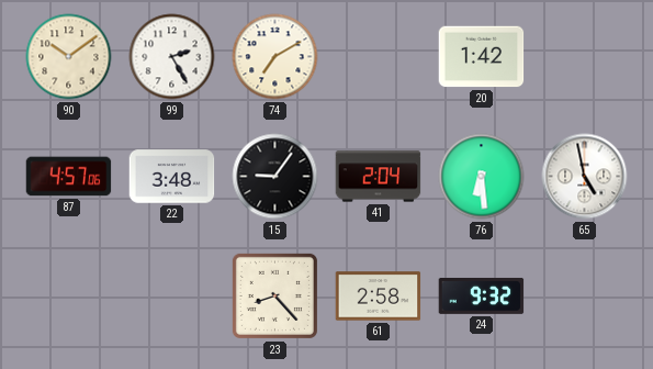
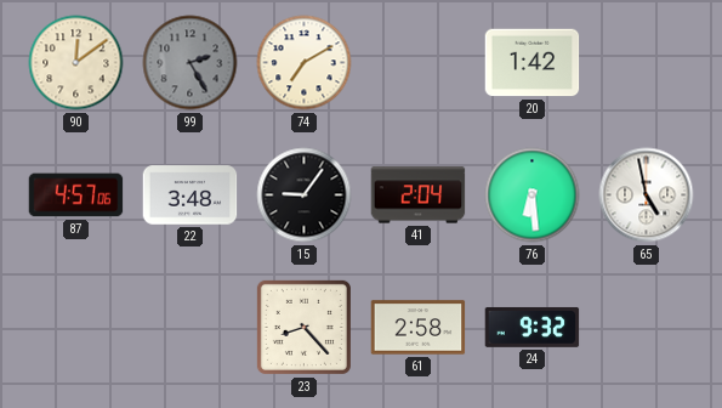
90: 10:09 -> 12:09 (76, 63)
99 dial: white -> grey (191, 63)
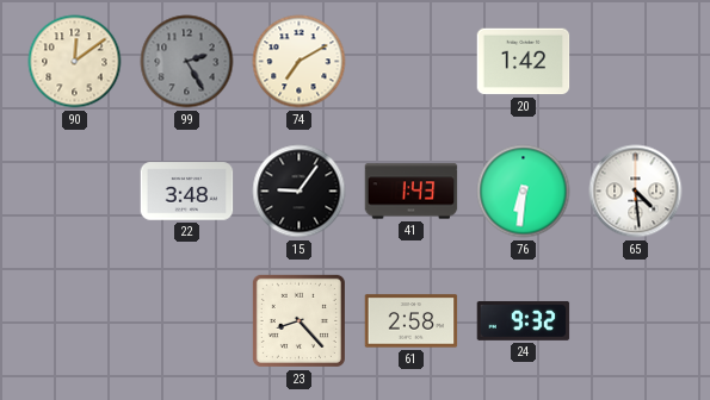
87: 4:57 -> none (76, 195)
41: 2:04 -> 1:43 (412, 192)
76: 6:29 -> 6:31 (524, 192)
65: 4:58 -> 4:29 (636, 192)
